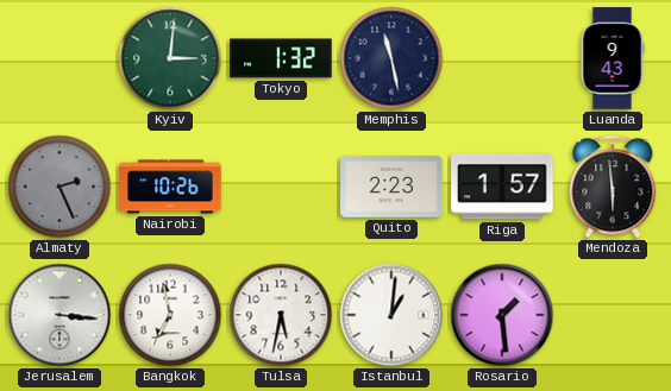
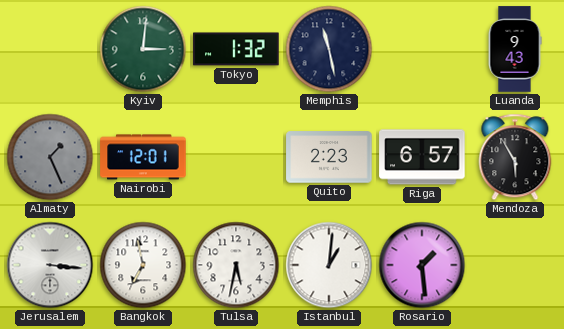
Almaty: 2:26 -> 1:26 (50, 157)
Nairobi: 10:26 -> 12:01 (143, 157)
Riga: 1:57 -> 6:57 (422, 157)
Mendoza: 5:59 -> 5:55 (515, 157)
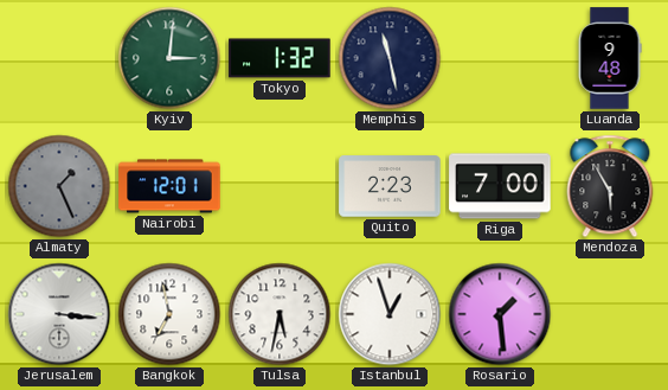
Luanda: 9:43 -> 9:48 (610, 58)
Riga: 6:57 -> 7:00 (500, 186)
Istanbul: 1:01 -> 12:57 (390, 314)
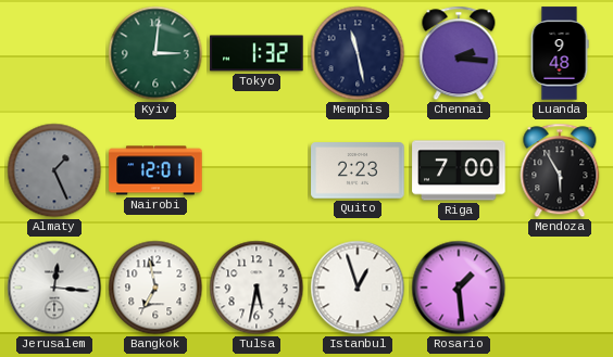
Chennai: none -> 2:16 (459, 53)
Jerusalem: 3:16 -> 12:16 (54, 288)
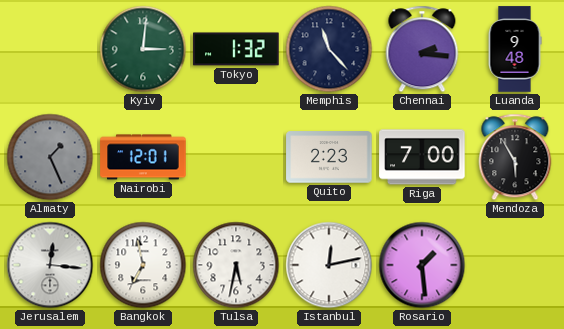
Memphis: 11:28 -> 11:23 (329, 49)
Istanbul: 12:57 -> 12:13 (329, 265)
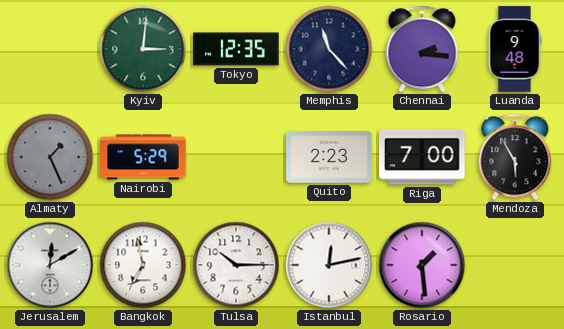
Tokyo: 1:32 -> 12:35 (236, 49)
Nairobi: 12:01 -> 5:29 (143, 157)
Jerusalem: 12:16 -> 12:10 (50, 265)
Tulsa: 5:32 -> 10:15 (236, 265)
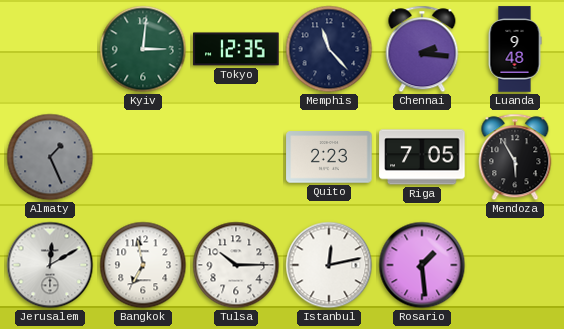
Nairobi: 5:29 -> none (143, 157)
Riga: 7:00 -> 7:05 (422, 157)
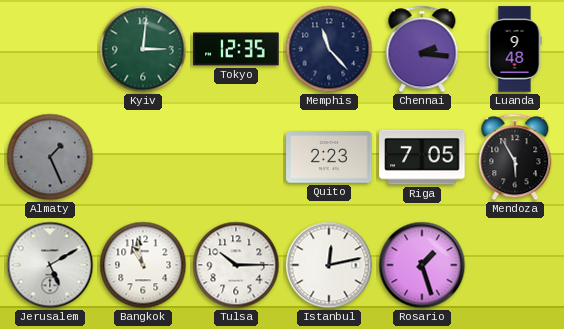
Jerusalem: 12:10 -> 5:10 (50, 265)
Bangkok: 6:58 -> 10:58 (143, 265)
Rosario: 1:29 -> 1:27 (422, 265)
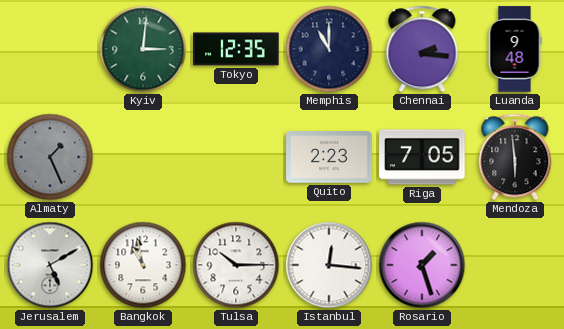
Memphis: 11:23 -> 11:00 (329, 49)
Mendoza: 5:55 -> 5:59 (515, 157)
Istanbul: 12:13 -> 12:16 (329, 265)
